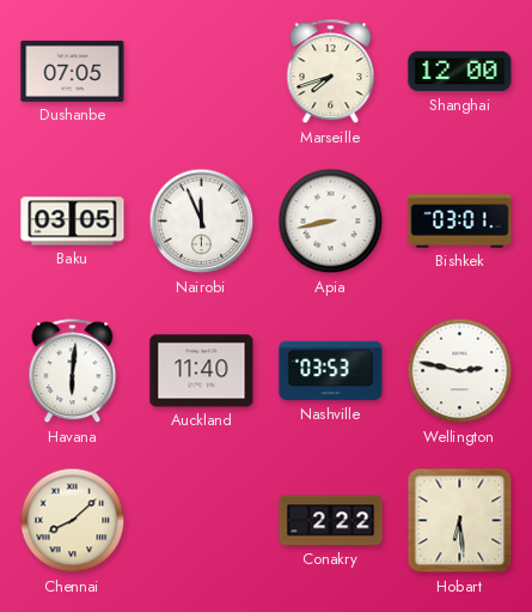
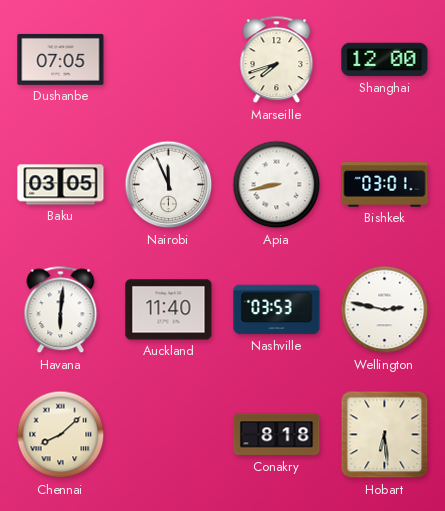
Conakry: 2:22 -> 8:18 (277, 435)
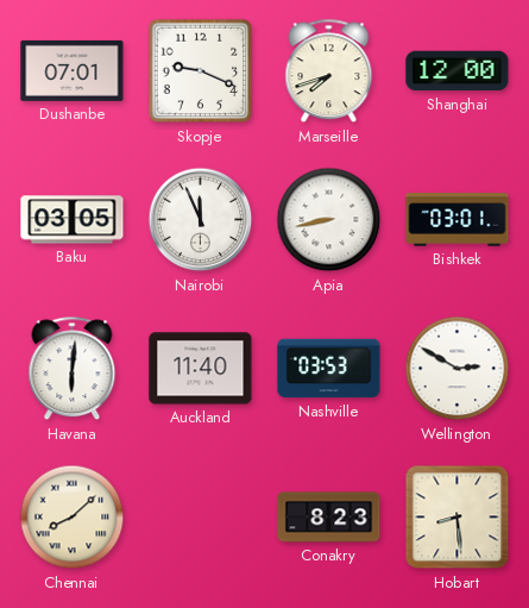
Dushanbe: 07:05 -> 07:01 (73, 70)
Skopje: none -> 9:19 (201, 71)
Wellington: 2:47 -> 2:50 (458, 369)
Conakry: 8:18 -> 8:23 (329, 518)
Hobart: 6:29 -> 8:29 (458, 518)
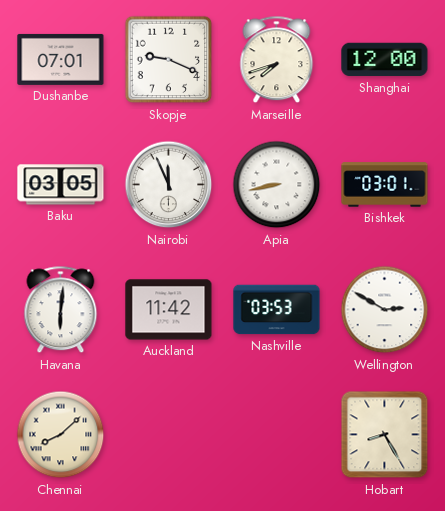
Auckland: 11:40 -> 11:42 (169, 310)
Conakry: 8:23 -> none (329, 518)
Hobart: 8:29 -> 8:25 (385, 435)
